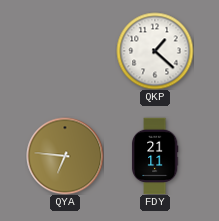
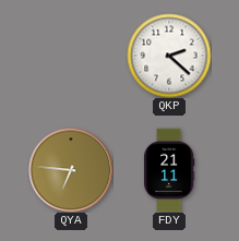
QKP: 1:22 -> 2:22 (169, 56)
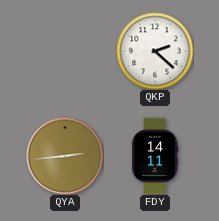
QYA: 6:46 -> 2:44 (65, 156)
FDY: 21:11 -> 14:11 (155, 156)
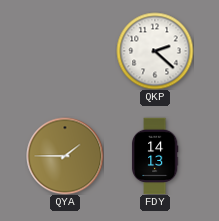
QYA: 2:44 -> 1:45 (65, 156)
FDY: 14:11 -> 14:13 (155, 156)
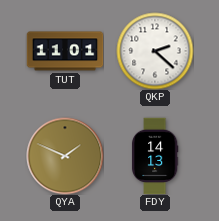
TUT: none -> 11:01 (65, 51)
QYA: 1:45 -> 1:49 (65, 156)
